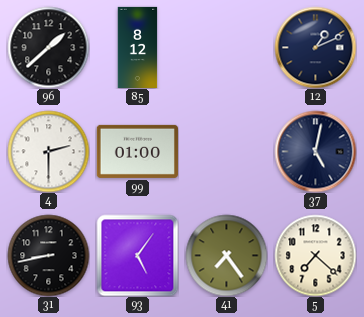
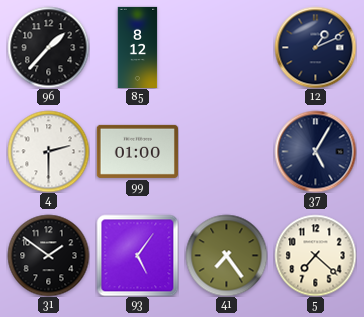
96: 1:38 -> 1:37 (48, 47)
37: 5:02 -> 5:05 (315, 151)
31: 8:43 -> 1:51 (48, 255)
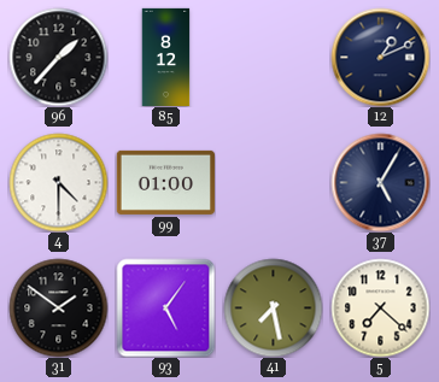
4: 2:30 -> 4:30 (58, 182)
41: 7:24 -> 7:28 (273, 307)
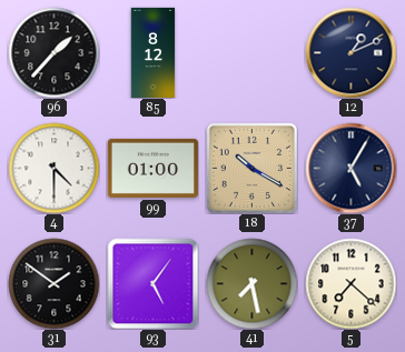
18: none -> 10:20 (251, 168)
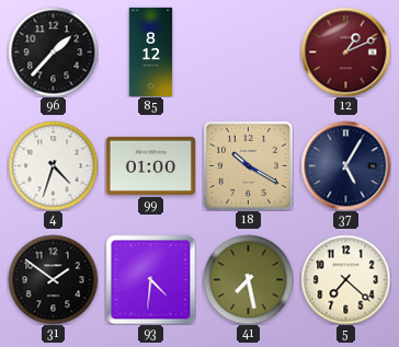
12 dial: navy -> burgundy (345, 51)
4: 4:30 -> 4:33 (53, 165)
93: 5:06 -> 4:31 (150, 279)
